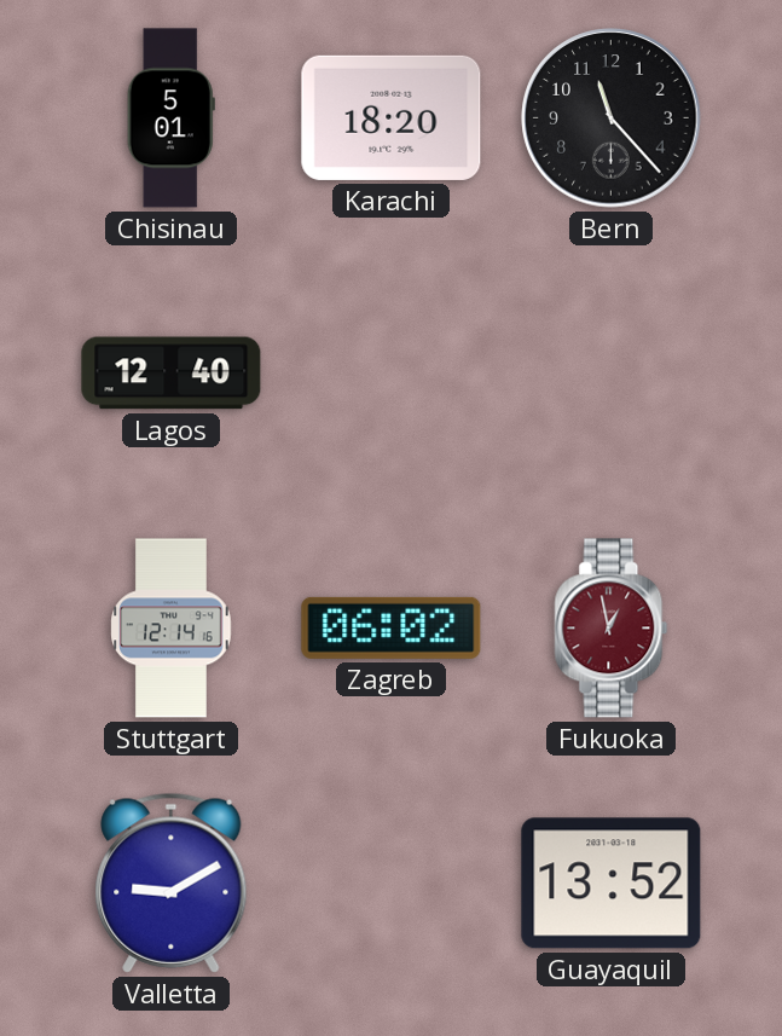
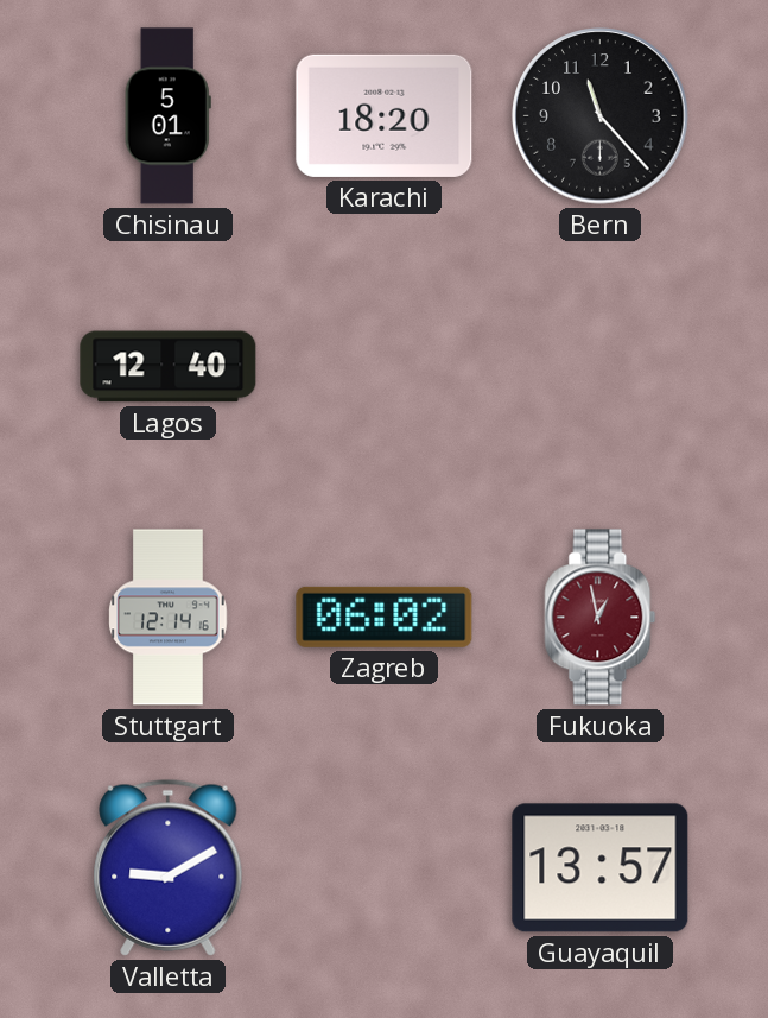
Guayaquil: 13:52 -> 13:57 (601, 868)
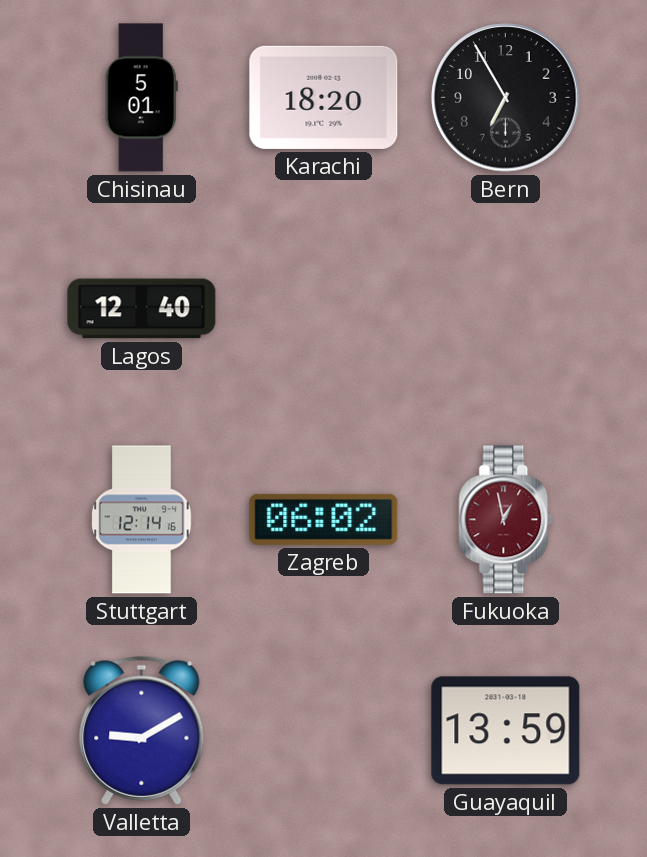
Bern: 11:23 -> 6:55 (506, 98)
Guayaquil: 13:57 -> 13:59 (506, 731)
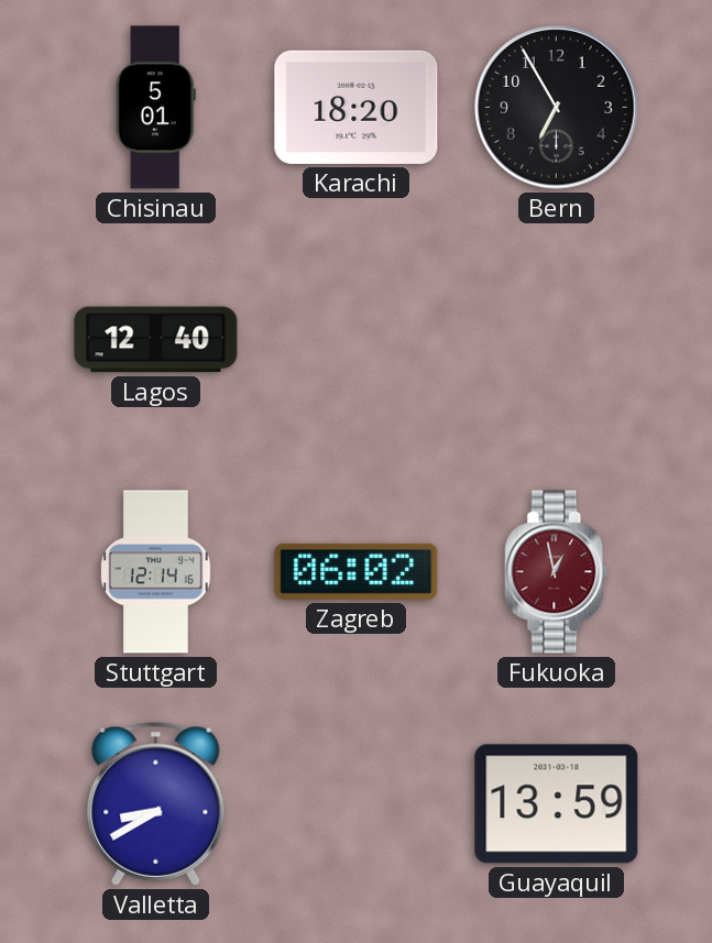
Valletta: 9:10 -> 8:40 (156, 803)
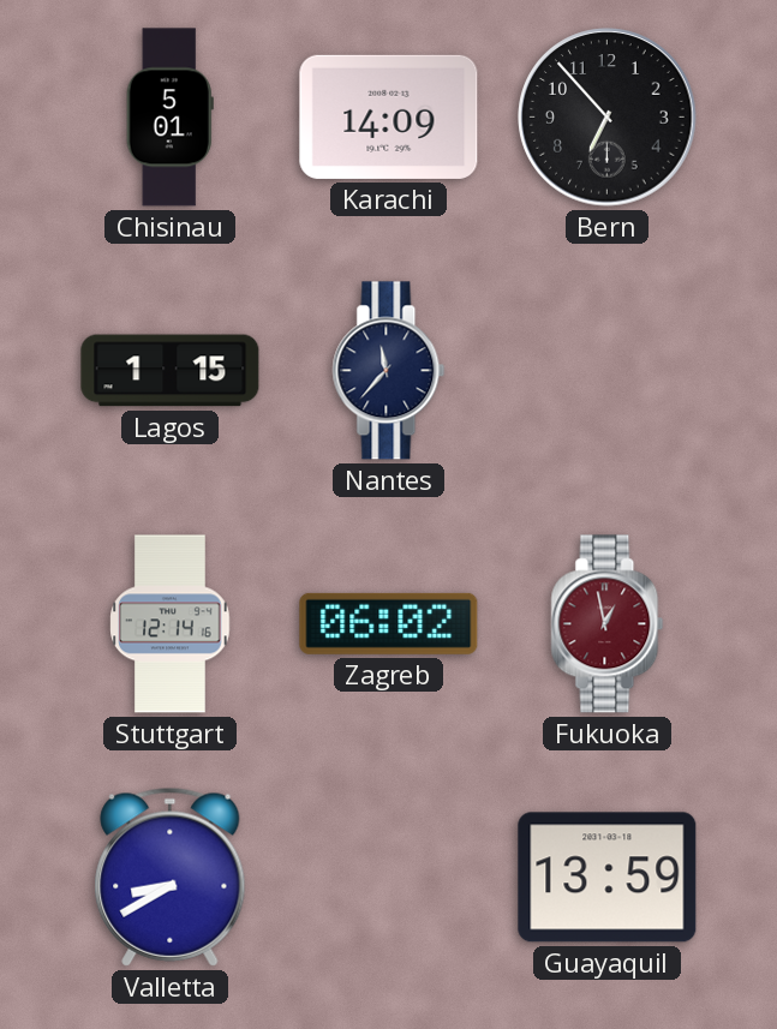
Karachi: 18:20 -> 14:09 (389, 116)
Bern: 6:55 -> 6:53 (608, 118)
Lagos: 12:40 -> 1:15 (171, 371)
Nantes: none -> 11:37 (389, 371)
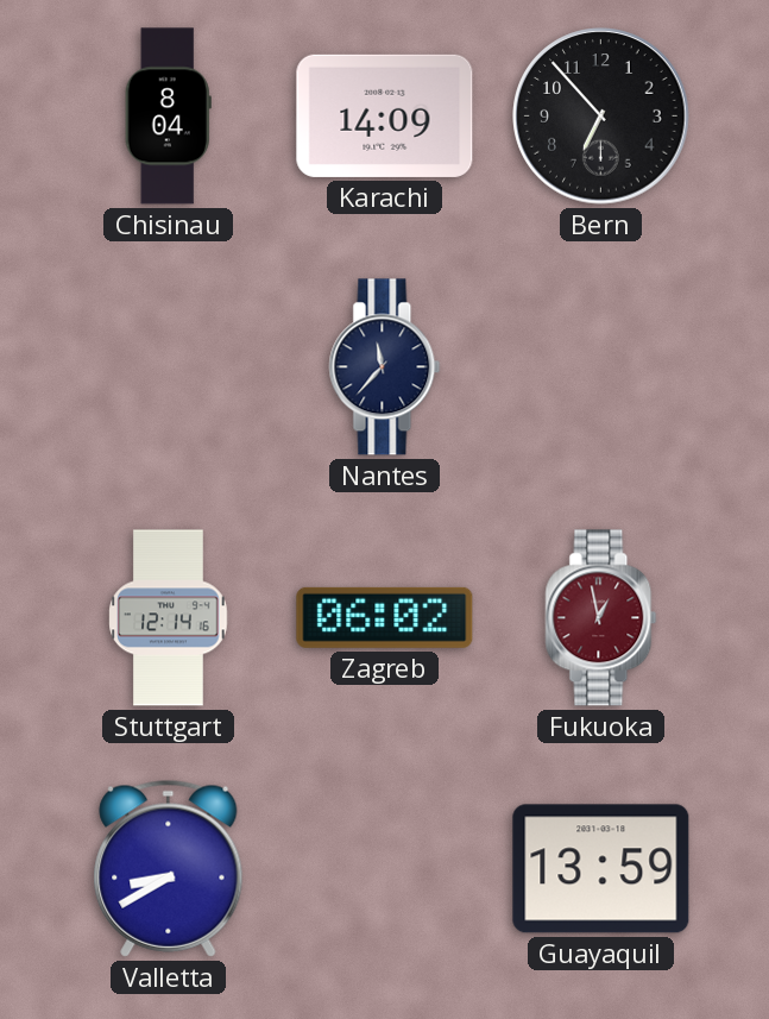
Chisinau: 5:01 -> 8:04 (168, 117)
Lagos: 1:15 -> none (171, 371)
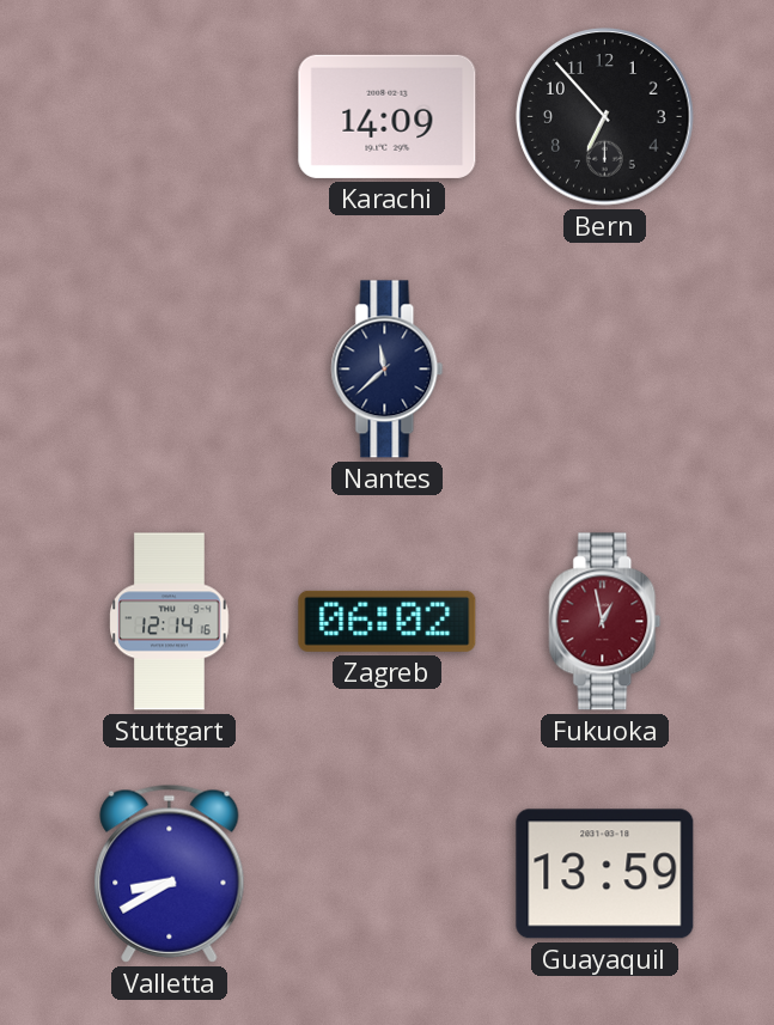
Chisinau: 8:04 -> none (168, 117)
Nantes: 11:37 -> 11:38 (388, 370)
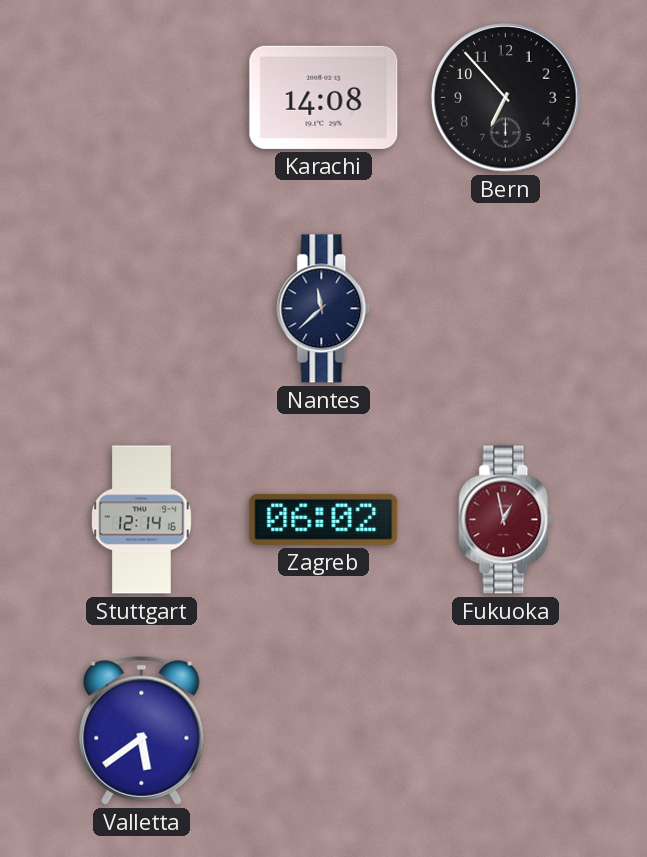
Karachi: 14:09 -> 14:08 (324, 97)
Valletta: 8:40 -> 5:39 (142, 730)
Guayaquil: 13:59 -> none (605, 874)
